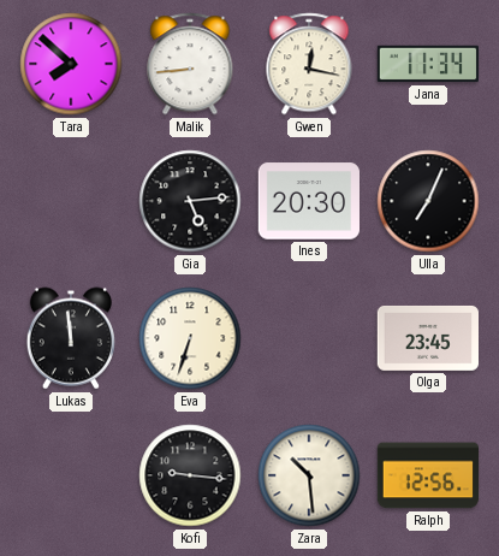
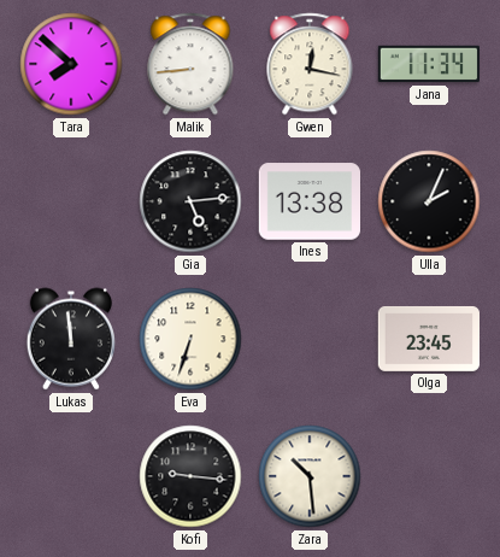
Ines: 20:30 -> 13:38 (308, 201)
Ulla: 7:04 -> 2:04 (429, 201)
Ralph: 12:56 -> none (428, 475)
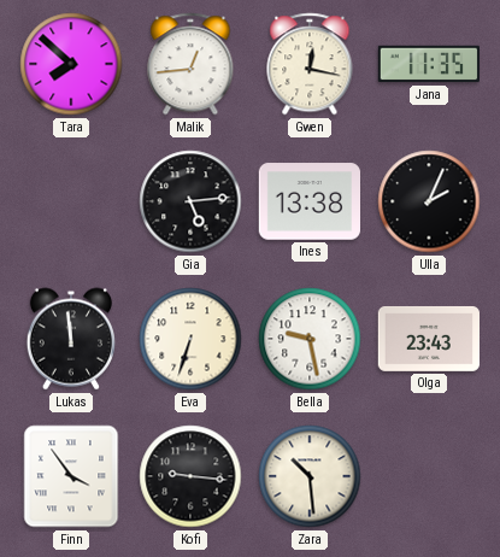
Malik: 8:44 -> 12:44 (190, 64)
Jana: 11:34 -> 11:35 (428, 64)
Bella: none -> 9:28 (310, 339)
Olga: 23:45 -> 23:43 (428, 339)
Finn: none -> 3:54 (71, 476)
